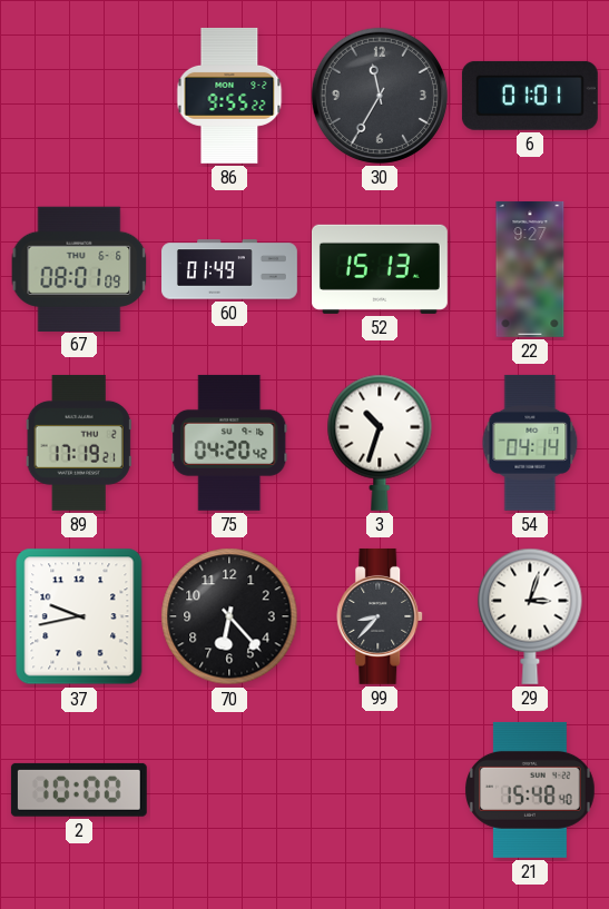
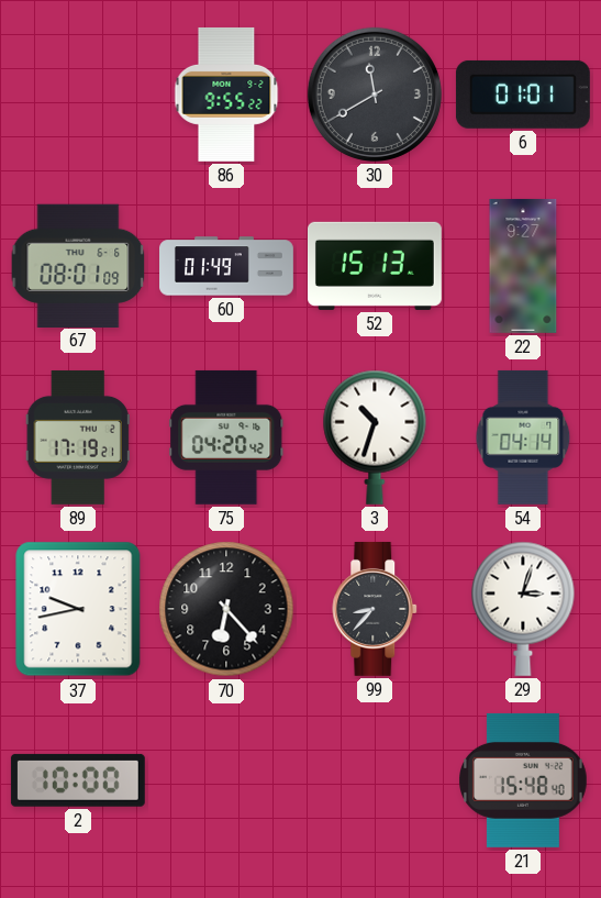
30: 11:35 -> 11:40 (375, 95)
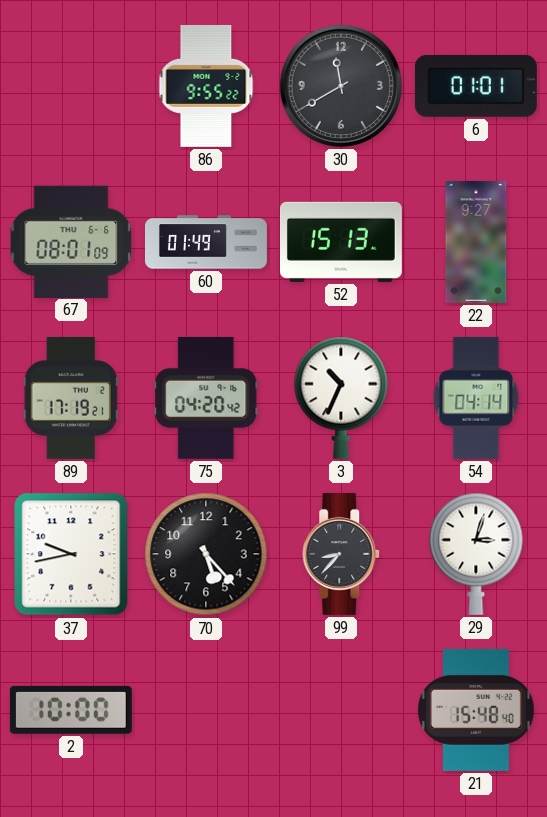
3: 10:33 -> 10:34 (341, 398)
70: 6:23 -> 5:23 (206, 554)
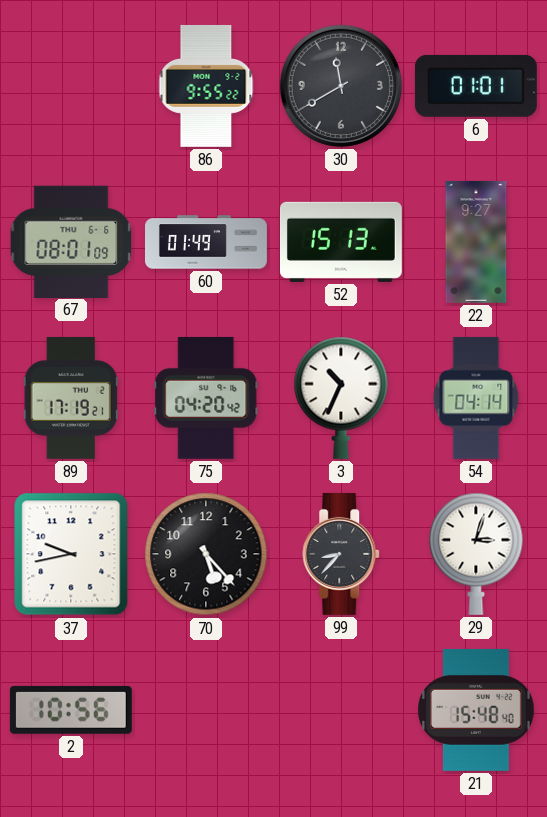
2: 10:00 -> 10:56 (71, 710)
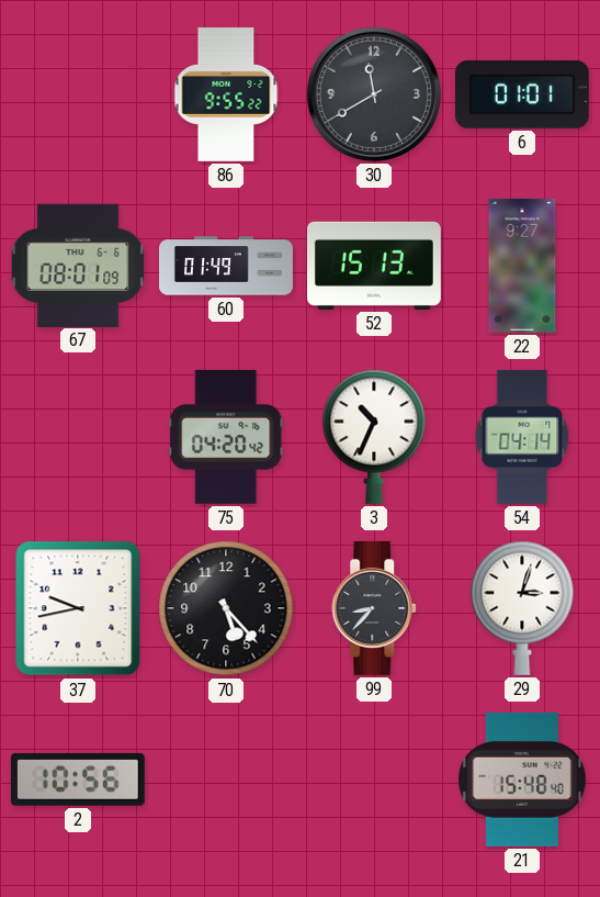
89: 17:19 -> none (71, 398)
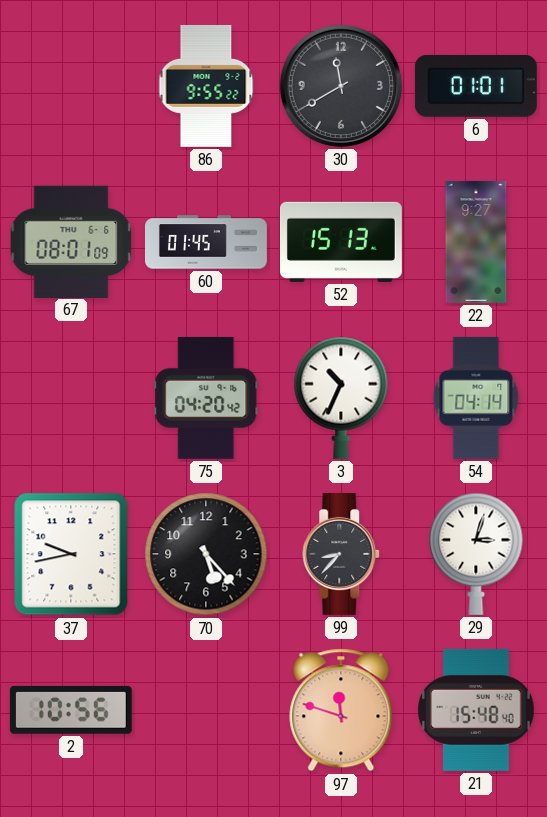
60: 01:49 -> 01:45 (207, 242)
97: none -> 11:48 (341, 710)
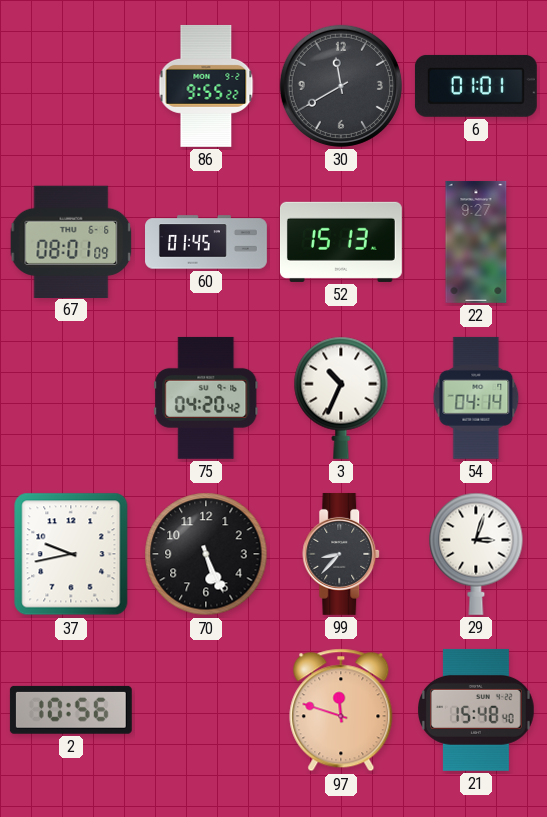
70: 5:23 -> 5:26 (206, 554)
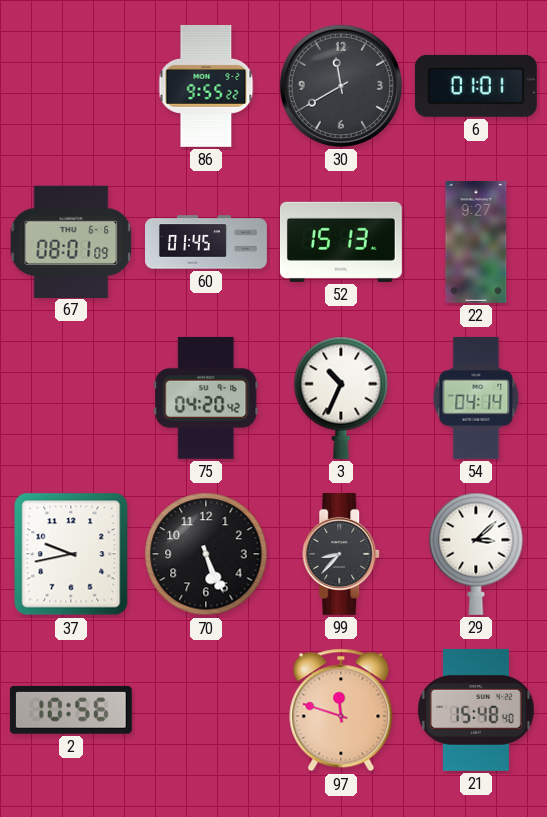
29: 3:03 -> 3:08 (476, 554)
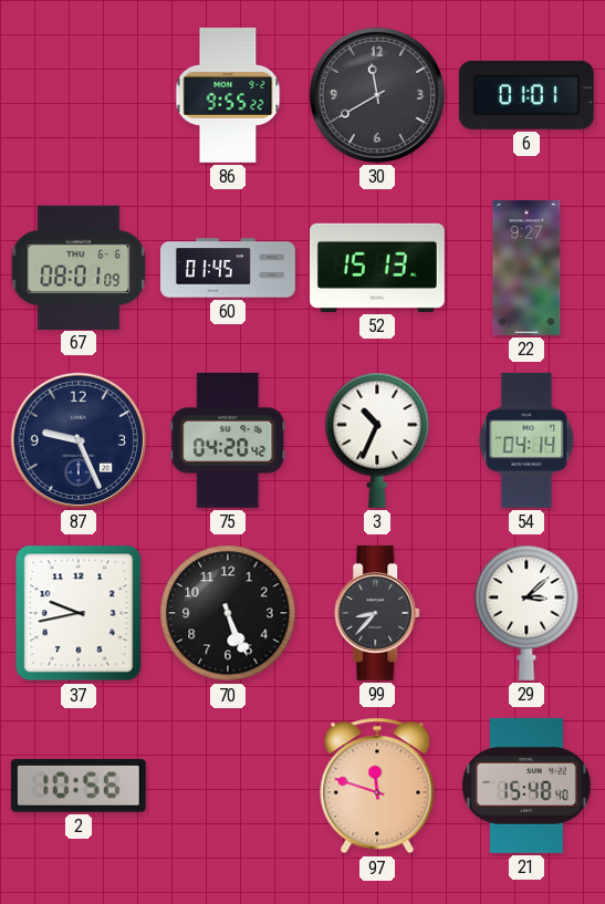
87: none -> 9:26 (79, 440)
